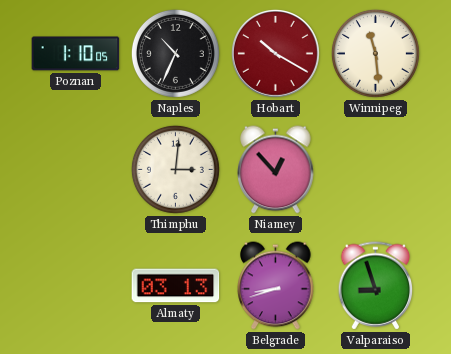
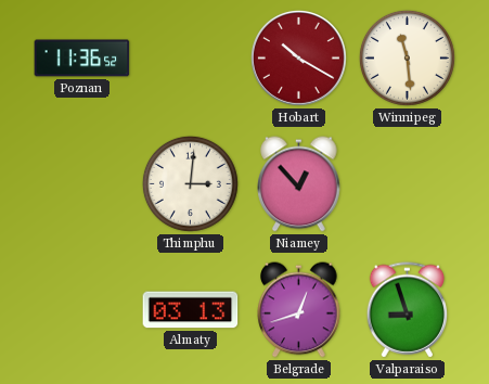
Poznan: 1:10 -> 11:36 (82, 59)
Naples: 10:34 -> none (175, 53)
Belgrade: 8:42 -> 12:42 (299, 310)
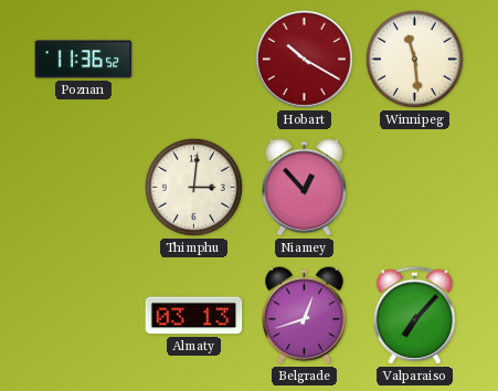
Valparaiso: 8:57 -> 7:07 (415, 316)
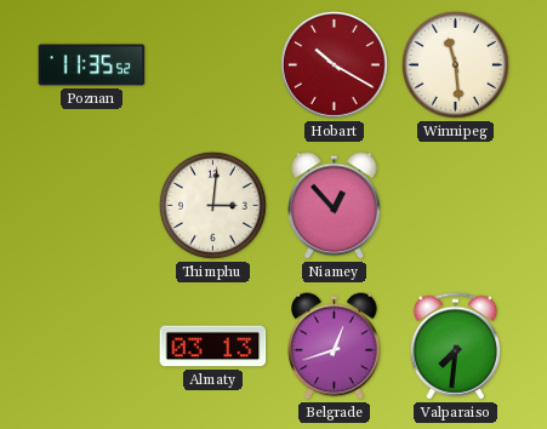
Poznan: 11:36 -> 11:35 (92, 65)
Valparaiso: 7:07 -> 7:31 (456, 347)
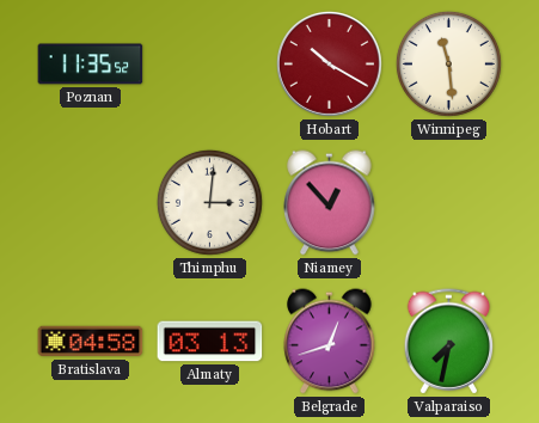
Bratislava: none -> 04:58 (91, 342)
Valparaiso: 7:31 -> 7:32 (449, 342)
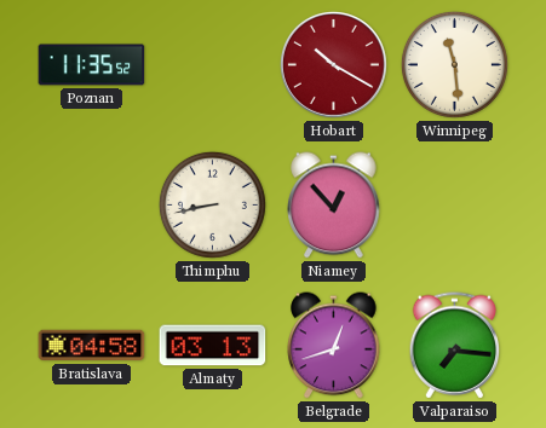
Thimphu: 3:01 -> 8:43 (212, 204)
Valparaiso: 7:32 -> 7:16 (455, 346)
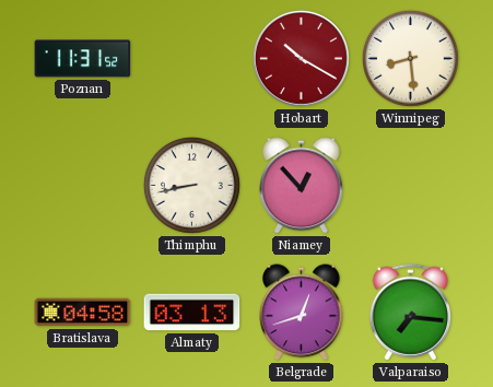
Poznan: 11:35 -> 11:31 (83, 59)
Winnipeg: 11:29 -> 8:29 (410, 58)
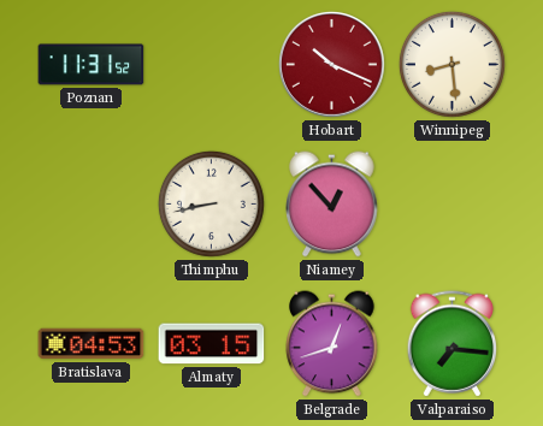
Hobart: 10:20 -> 10:19 (331, 64)
Bratislava: 04:58 -> 04:53 (92, 344)
Almaty: 03:13 -> 03:15 (212, 344)
